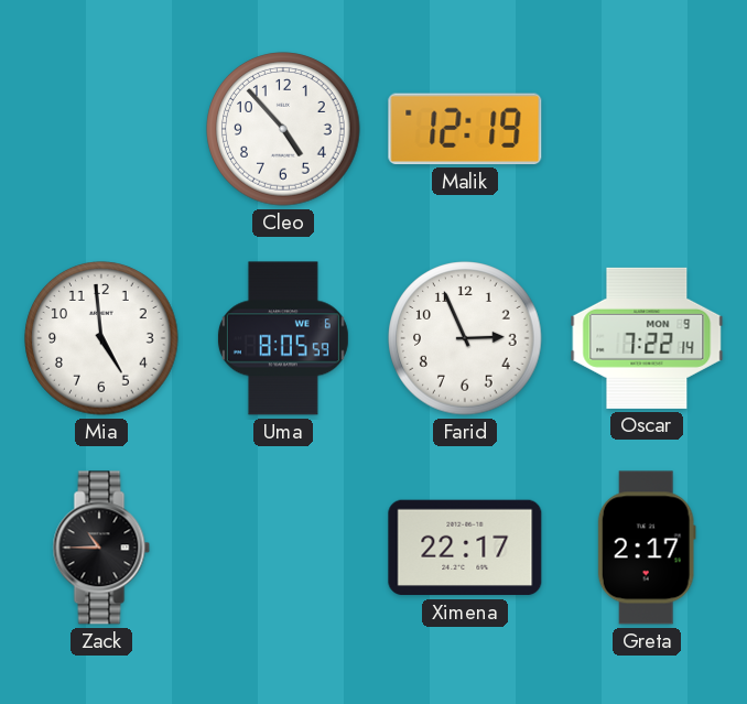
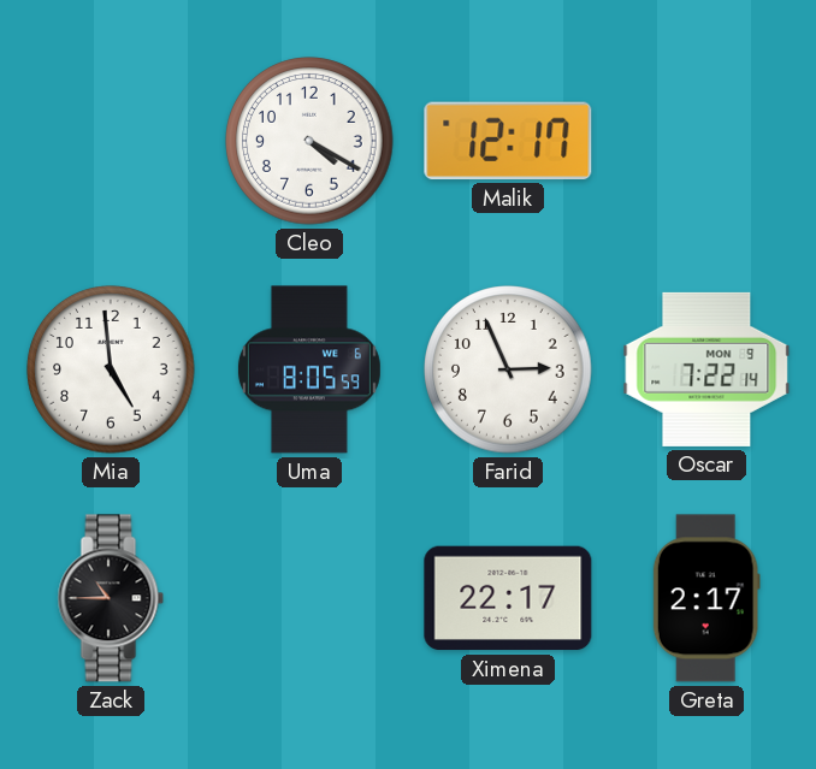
Cleo: 4:53 -> 4:20 (309, 141)
Malik: 12:19 -> 12:17 (508, 141)
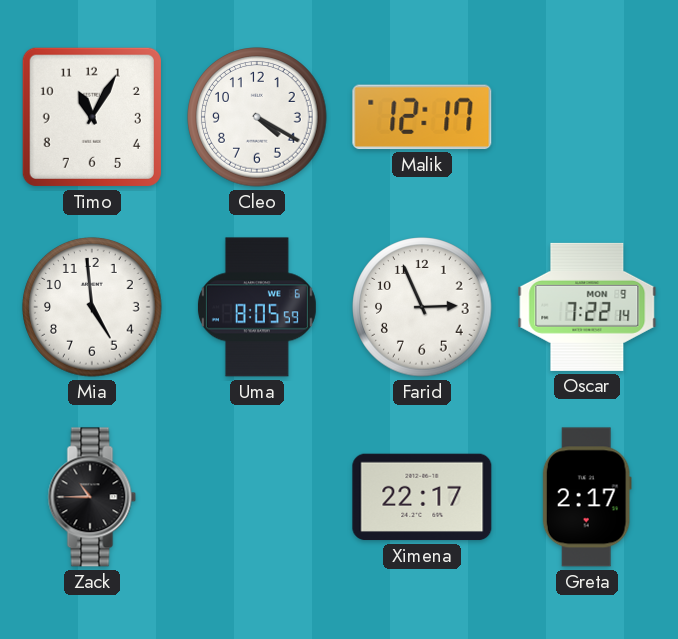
Timo: none -> 11:05 (92, 117)
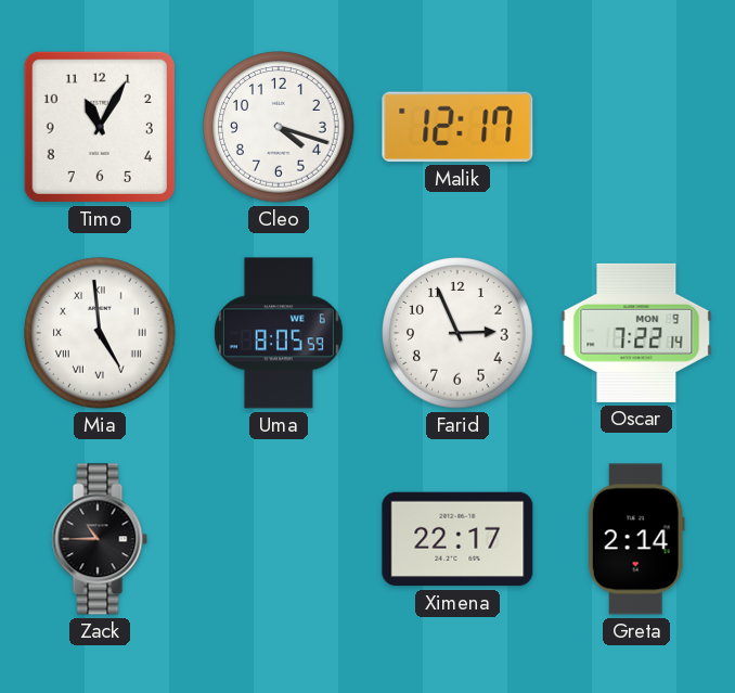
Cleo: 4:20 -> 4:18 (279, 127)
Mia numerals: Arabic -> Roman (100, 333)
Greta: 2:17 -> 2:14 (636, 539)
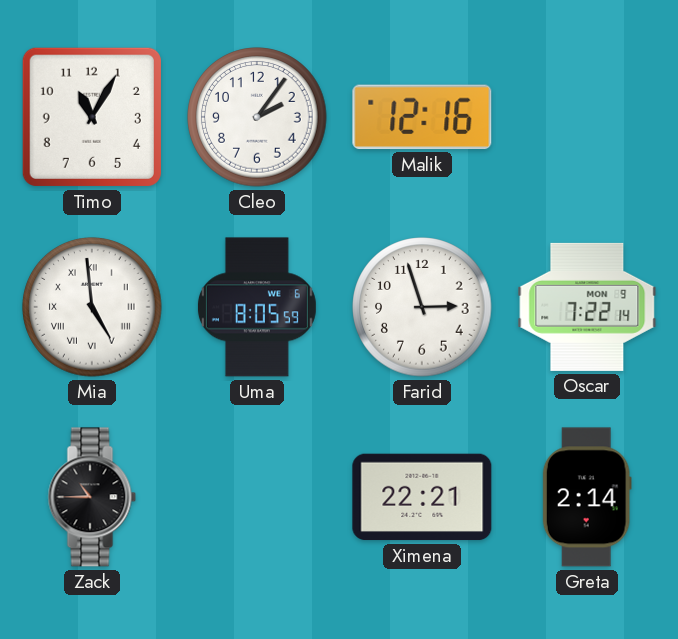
Cleo: 4:18 -> 2:06 (257, 117)
Malik: 12:17 -> 12:16 (422, 117)
Farid: 2:56 -> 2:57 (422, 307)
Ximena: 22:17 -> 22:21 (422, 497)
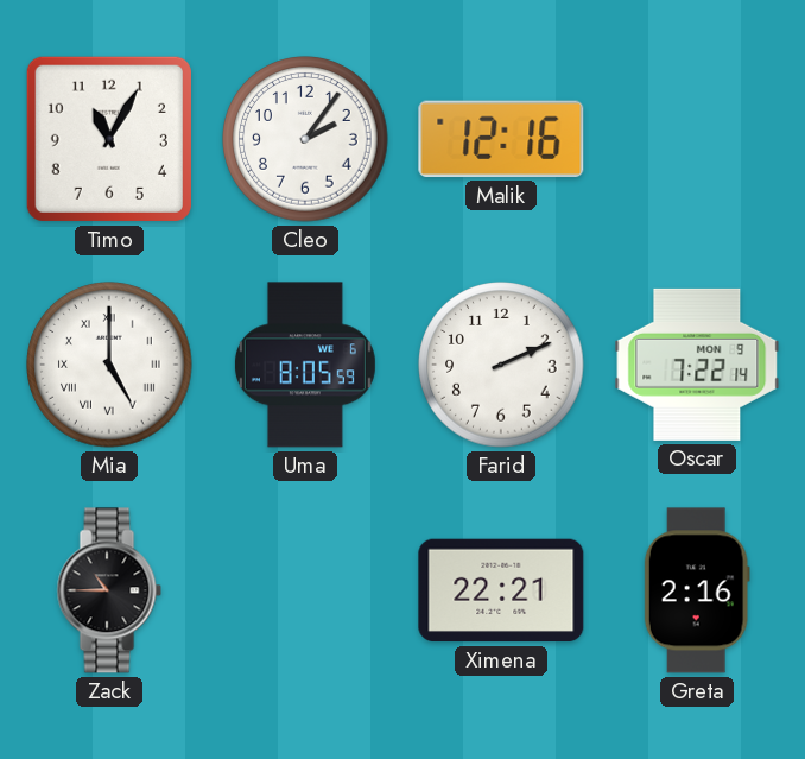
Mia: 4:59 -> 5:00 (109, 365)
Farid: 2:57 -> 2:11 (501, 365)
Greta: 2:14 -> 2:16 (697, 590)
